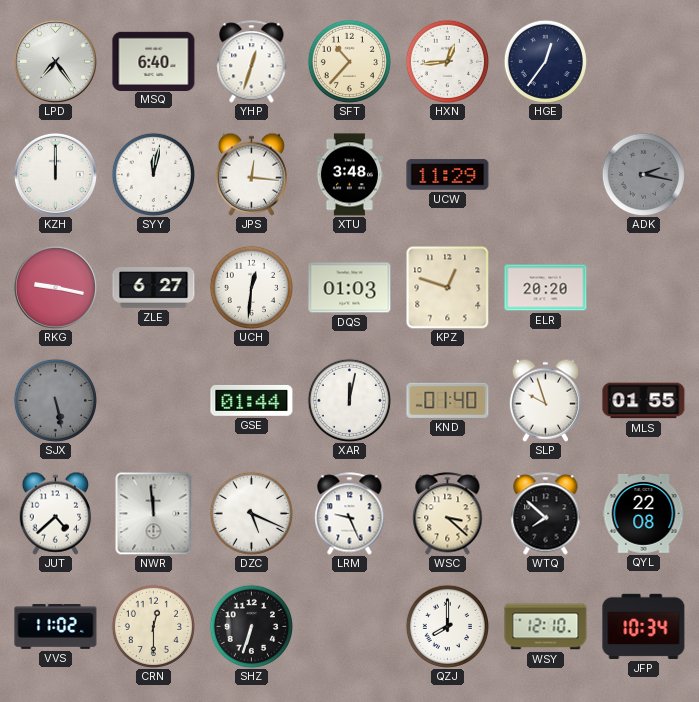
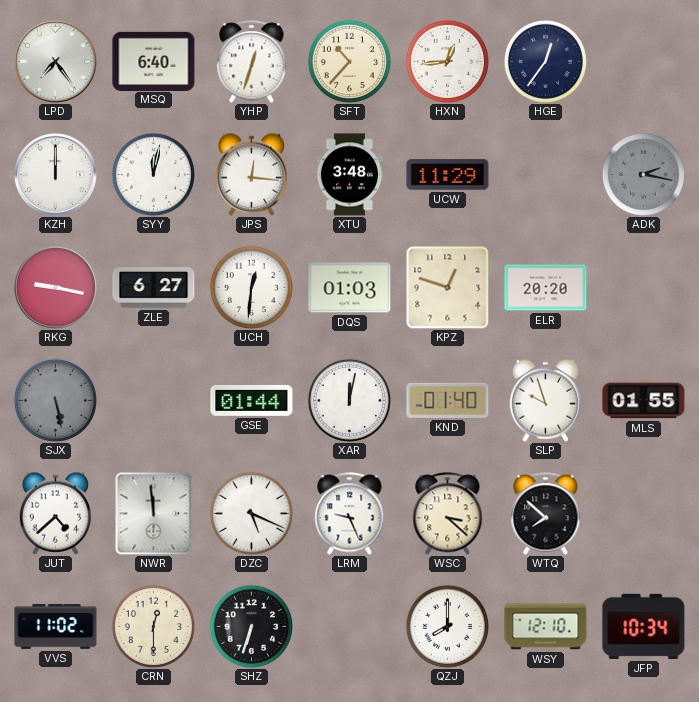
QYL: 22:08 -> none (644, 513)
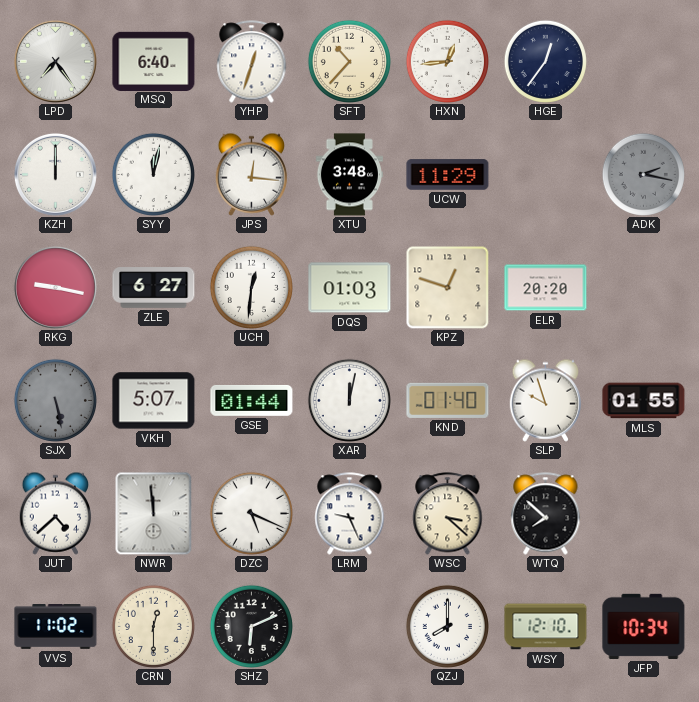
VKH: none -> 5:07 (154, 401)
SHZ: 6:33 -> 6:11 (251, 626)
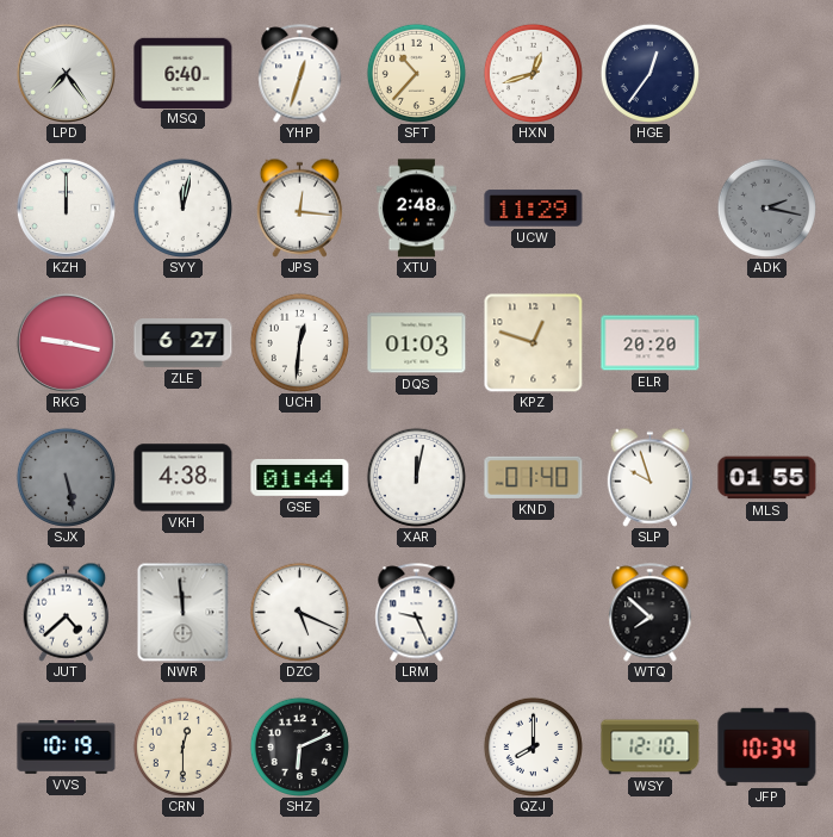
HXN: 12:44 -> 12:42 (533, 73)
XTU: 3:48 -> 2:48 (416, 209)
VKH: 5:07 -> 4:38 (184, 478)
WSC: 3:22 -> none (448, 514)
VVS: 11:02 -> 10:19 (67, 748)
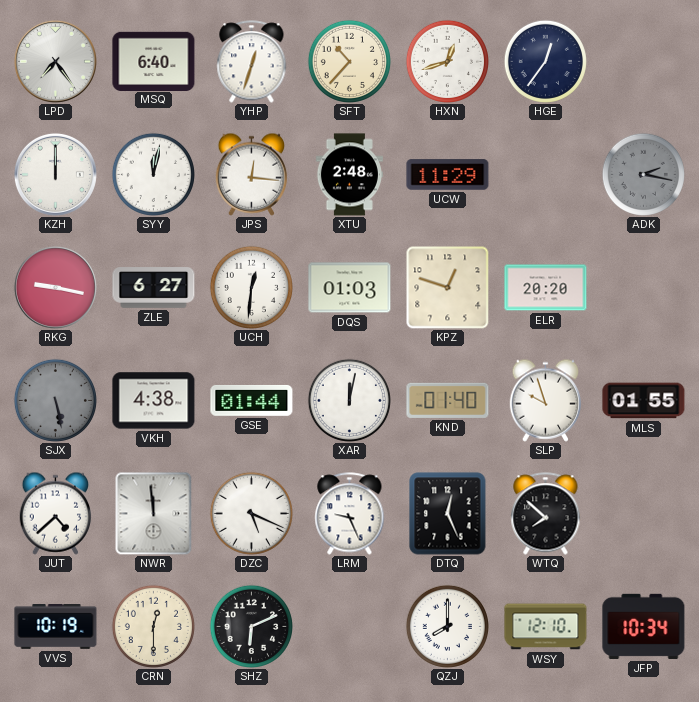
DTQ: none -> 12:26 (448, 514)
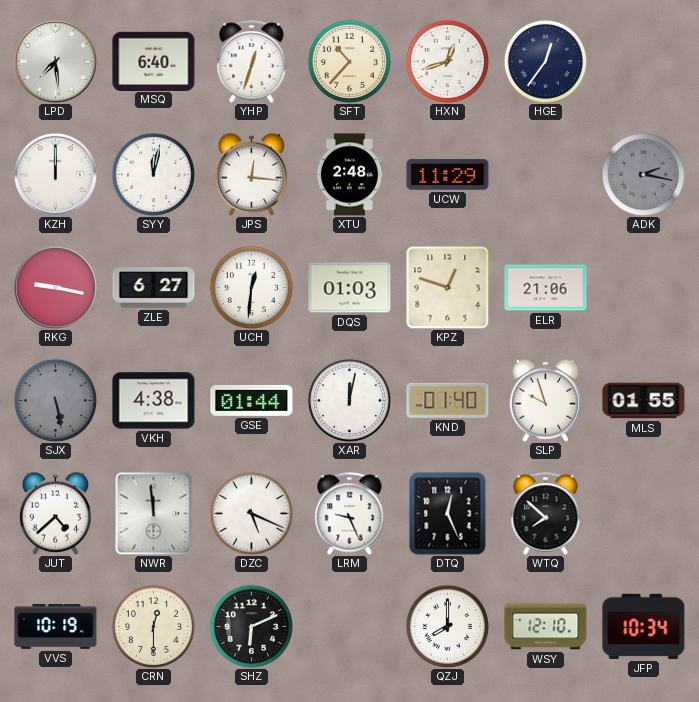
LPD: 7:24 -> 7:29 (55, 61)
ELR: 20:20 -> 21:06 (546, 288)
